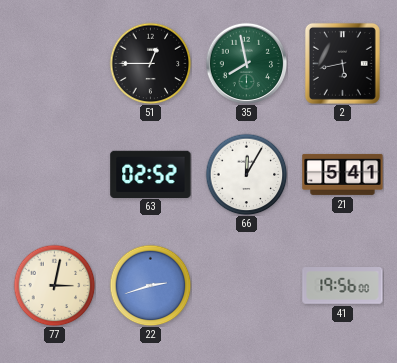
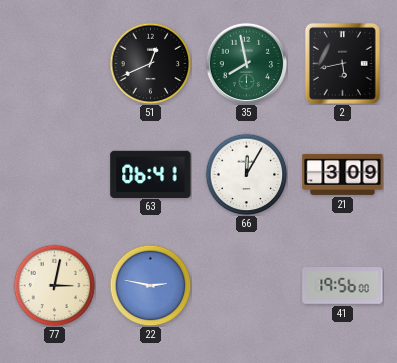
51: 12:45 -> 12:41 (150, 63)
63: 02:52 -> 06:41 (151, 174)
21: 5:41 -> 3:09 (343, 174)
22: 2:42 -> 2:47 (150, 285)
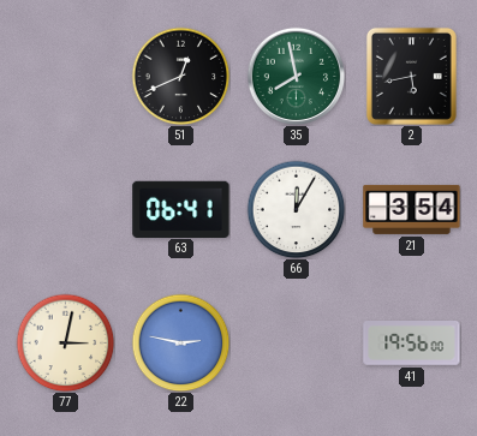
21: 3:09 -> 3:54 (412, 209)
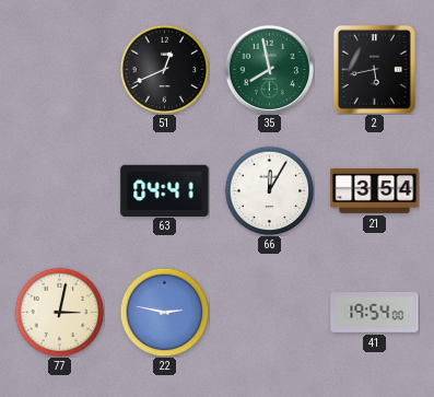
63: 06:41 -> 04:41 (165, 190)
41: 19:56 -> 19:54 (375, 313)
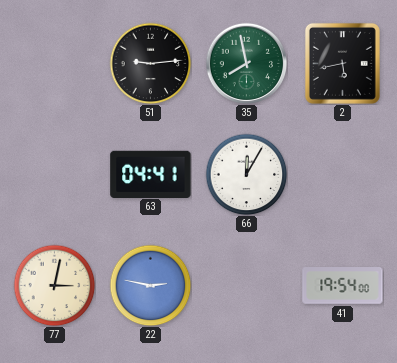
51: 12:41 -> 9:14 (150, 63)
21: 3:54 -> none (375, 190)
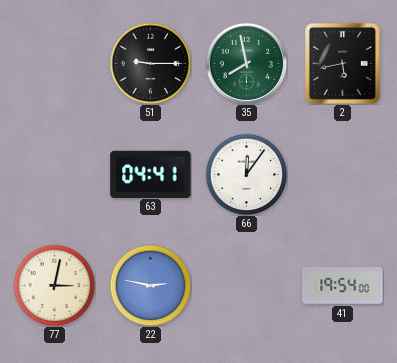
51: 9:14 -> 9:15 (150, 63)
66: 12:05 -> 12:06 (246, 174)
